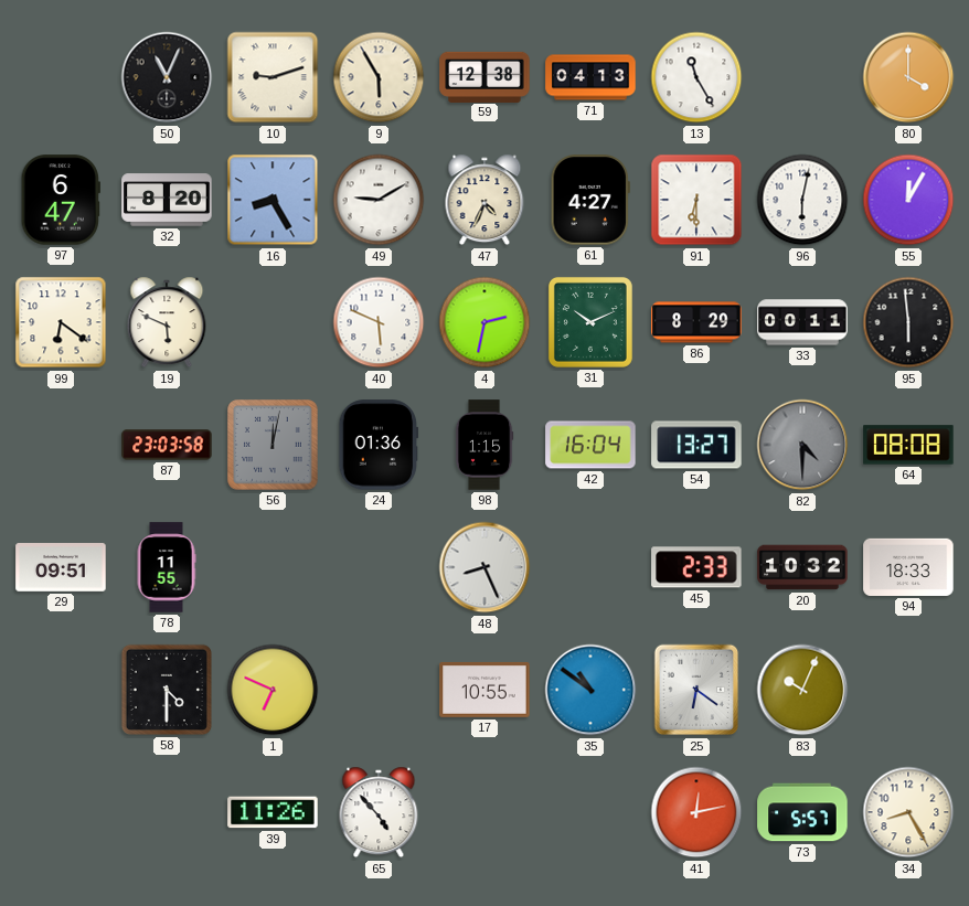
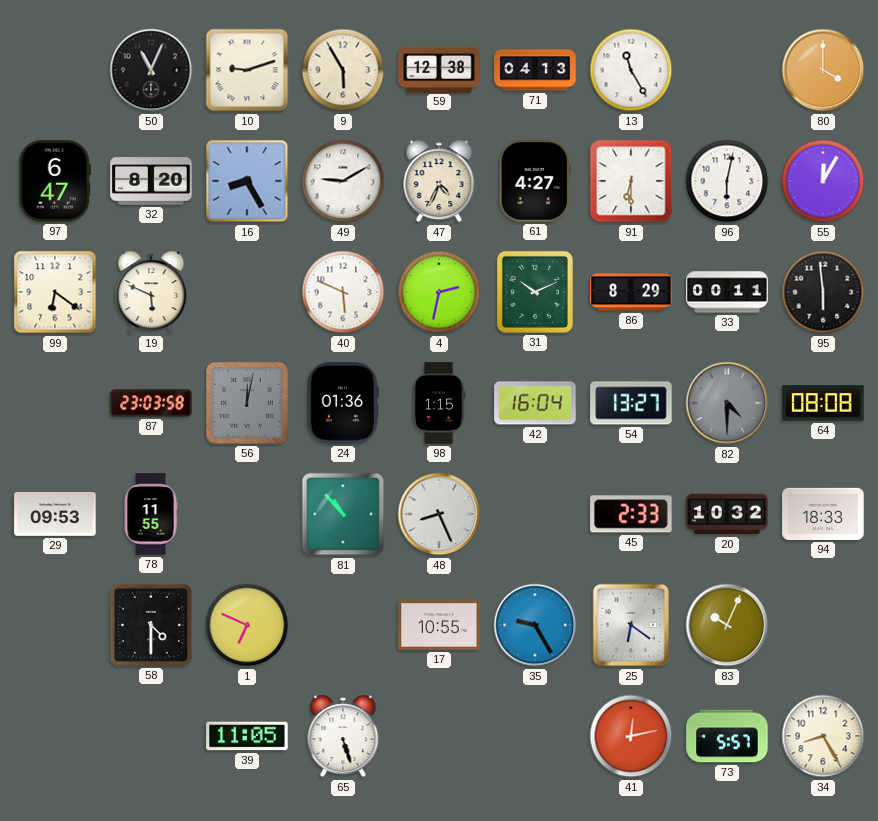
29: 09:51 -> 09:53 (55, 515)
81: none -> 10:53 (343, 514)
35: 10:51 -> 9:25 (535, 625)
39: 11:26 -> 11:05 (247, 736)
65: 4:53 -> 5:27 (343, 736)
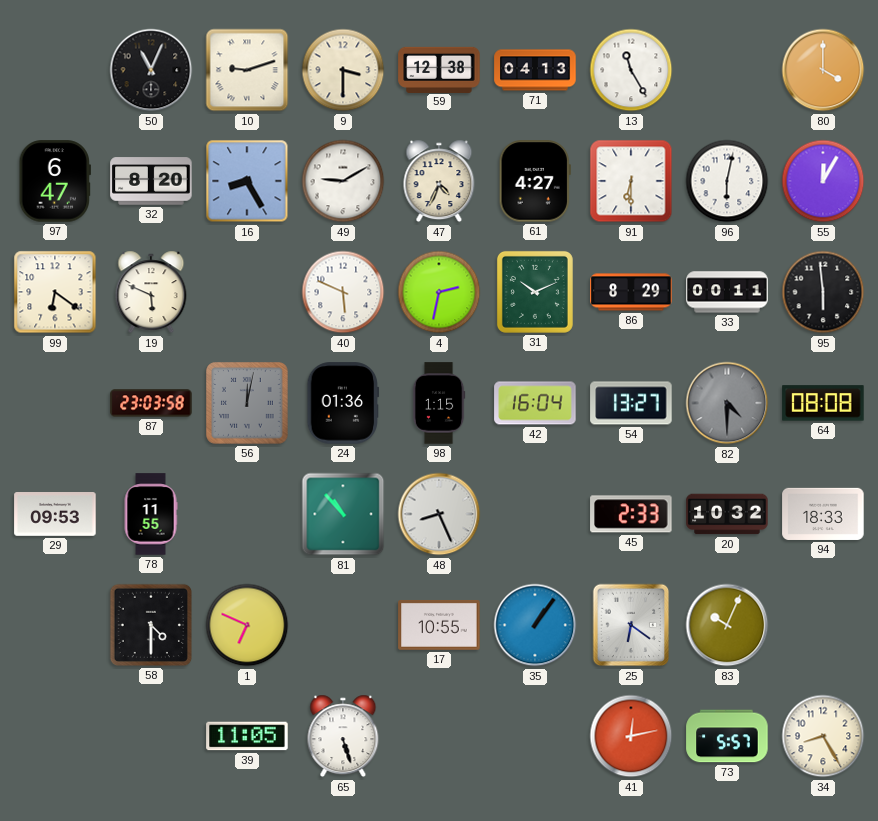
9: 5:55 -> 3:30 (343, 70)
35: 9:25 -> 1:06 (535, 625)
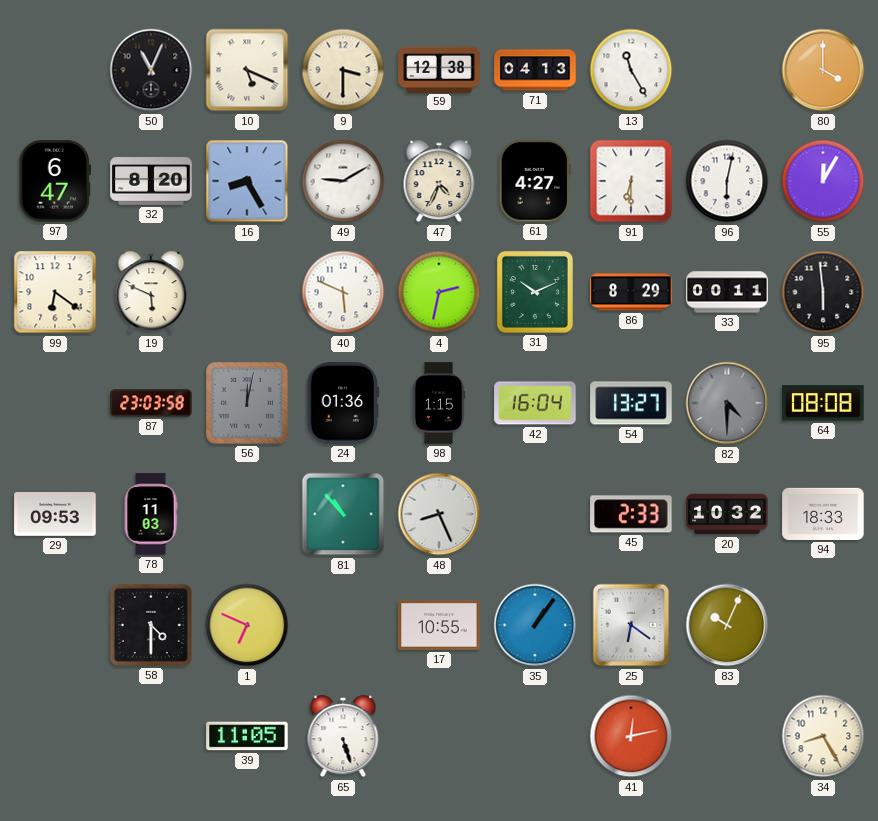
10: 9:12 -> 5:19 (247, 70)
78: 11:55 -> 11:03 (151, 514)
73: 5:57 -> none (727, 736)
